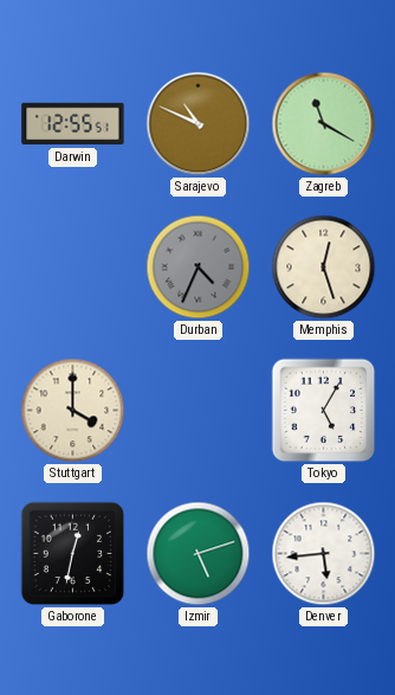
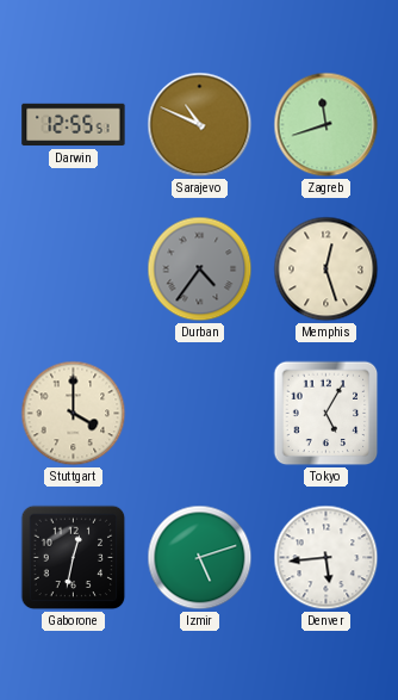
Zagreb: 11:20 -> 11:42 (327, 125)
Durban: 4:34 -> 4:36 (200, 270)
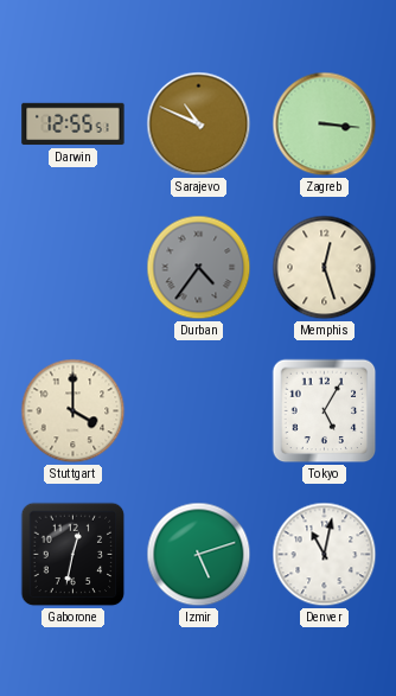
Zagreb: 11:42 -> 3:16 (325, 124)
Denver: 5:44 -> 11:02 (325, 555)
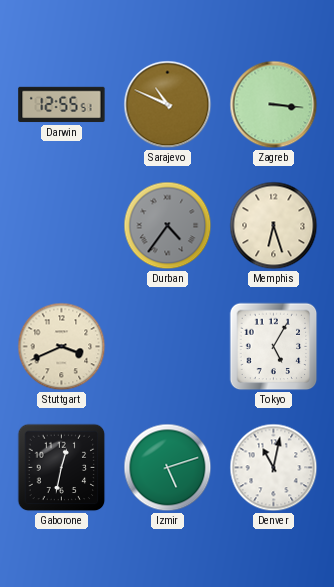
Memphis: 12:27 -> 6:27 (274, 226)
Stuttgart: 4:00 -> 3:41 (62, 347)
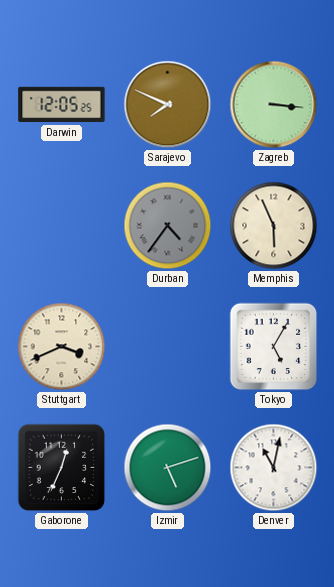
Darwin: 12:55 -> 12:05 (62, 105)
Sarajevo: 10:49 -> 7:49 (168, 105)
Memphis: 6:27 -> 5:56 (274, 226)
Gaborone: 12:32 -> 12:34 (62, 468)
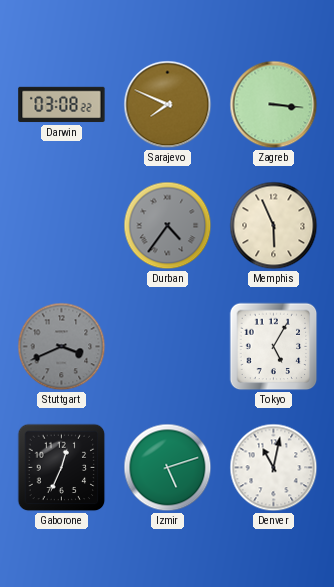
Darwin: 12:05 -> 03:08 (62, 105)
Stuttgart dial: cream -> grey (62, 347)
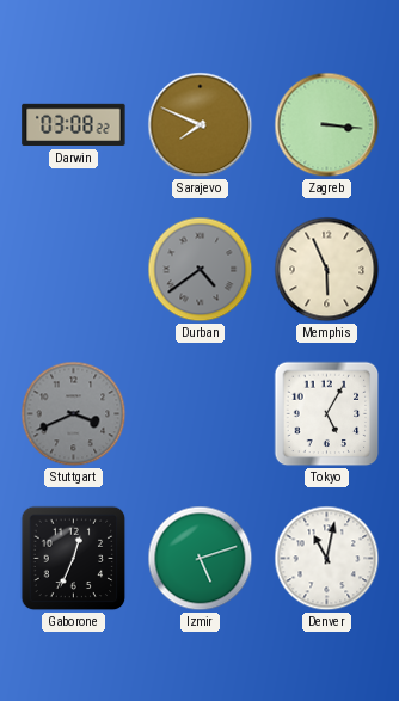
Durban: 4:36 -> 4:39 (201, 270)
